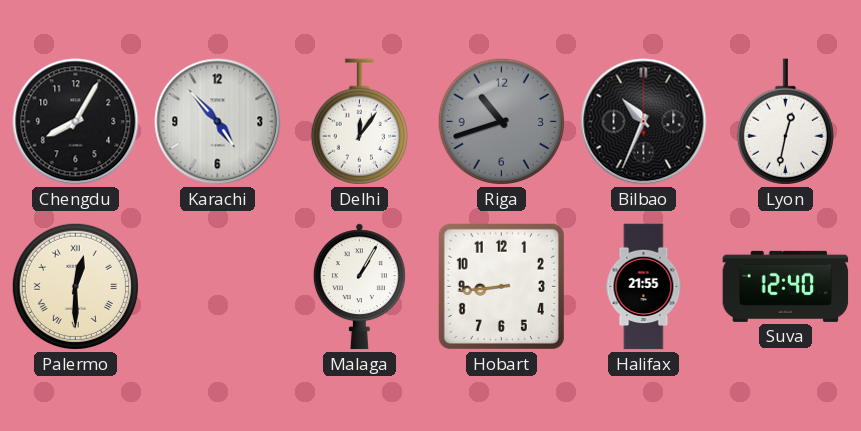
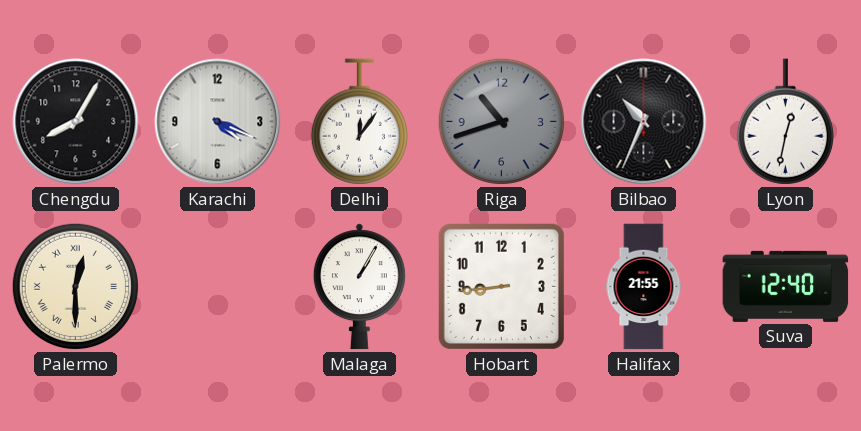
Karachi: 4:53 -> 4:19 (218, 122)
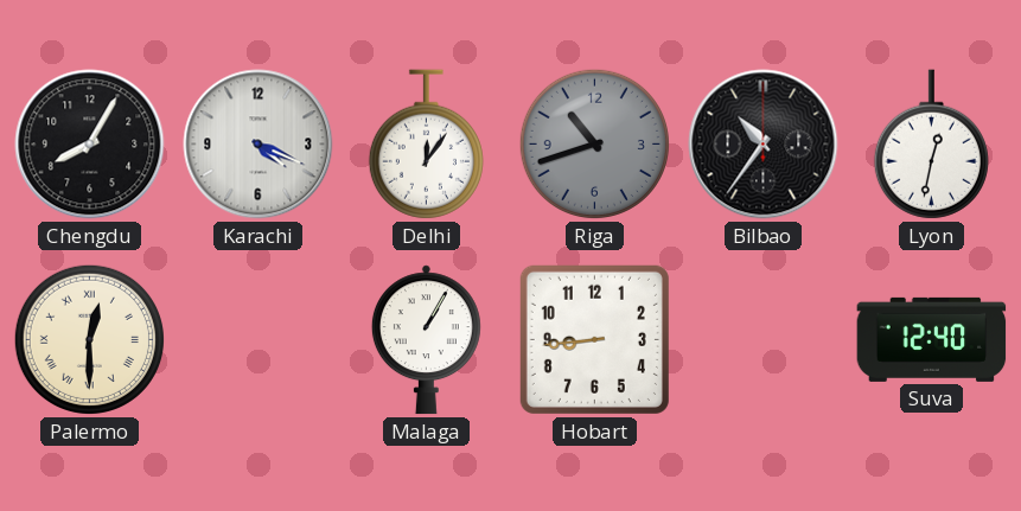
Bilbao: 10:34 -> 10:36 (764, 145)
Halifax: 21:55 -> none (644, 287)
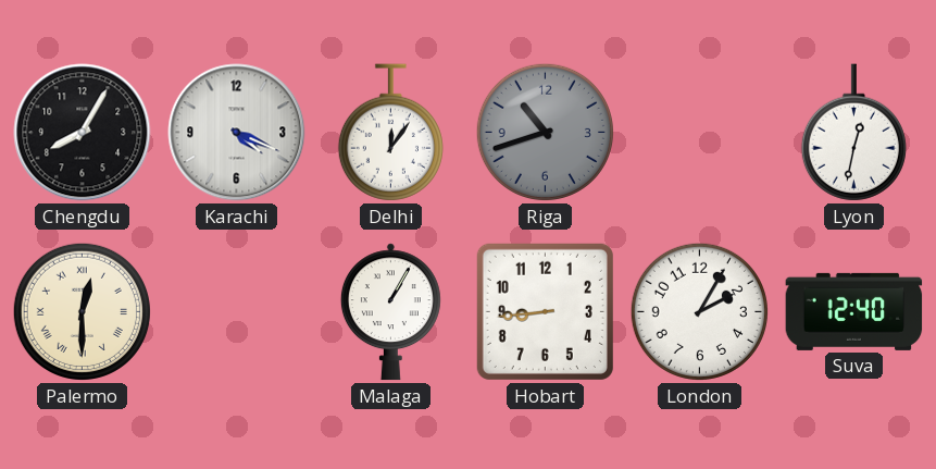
Bilbao: 10:36 -> none (764, 145)
London: none -> 2:05 (699, 311)
